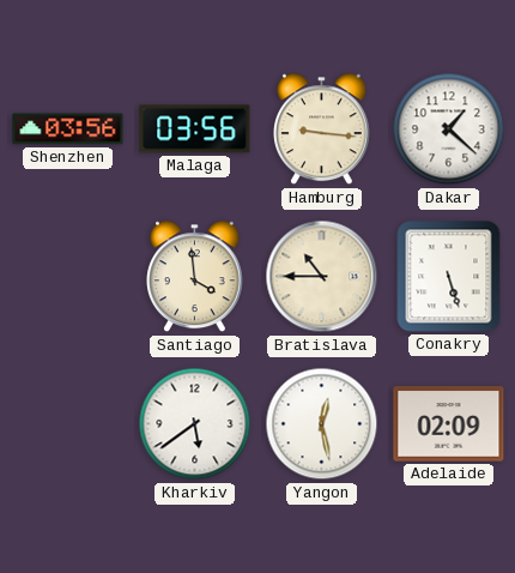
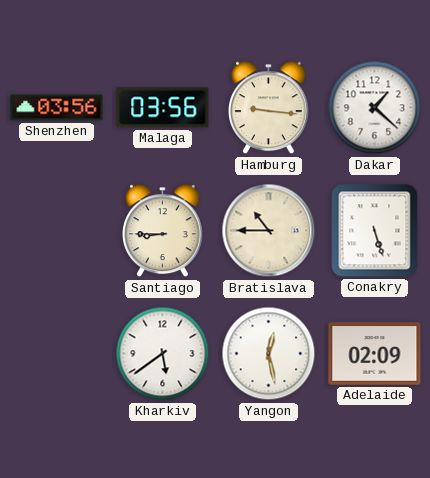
Santiago: 3:59 -> 8:45 (163, 231)
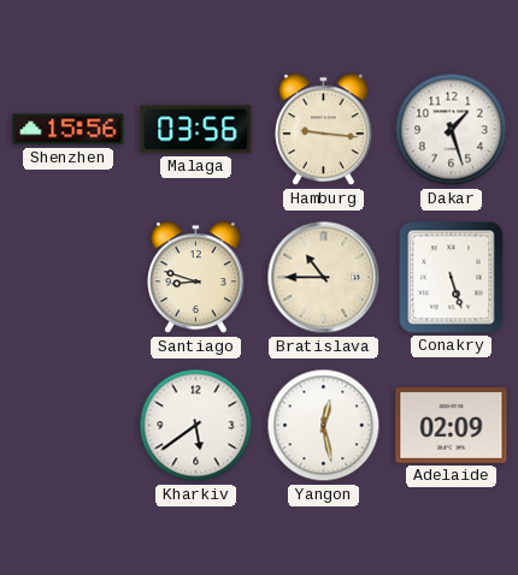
Shenzhen: 03:56 -> 15:56 (69, 130)
Dakar: 1:22 -> 1:27 (452, 130)
Santiago: 8:45 -> 8:48 (196, 278)
